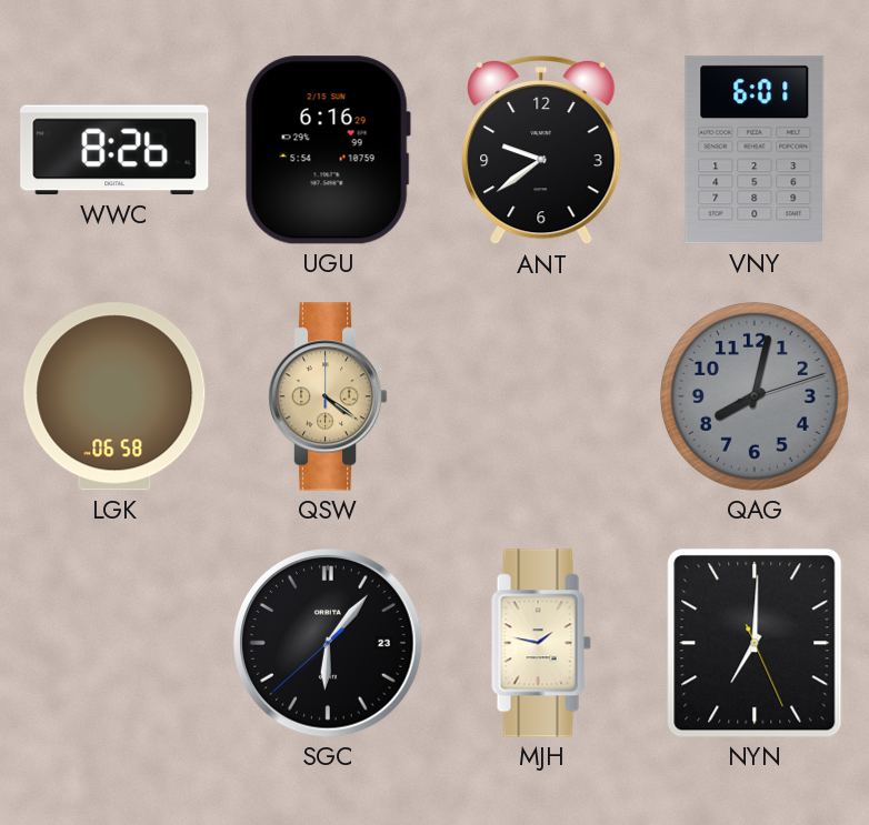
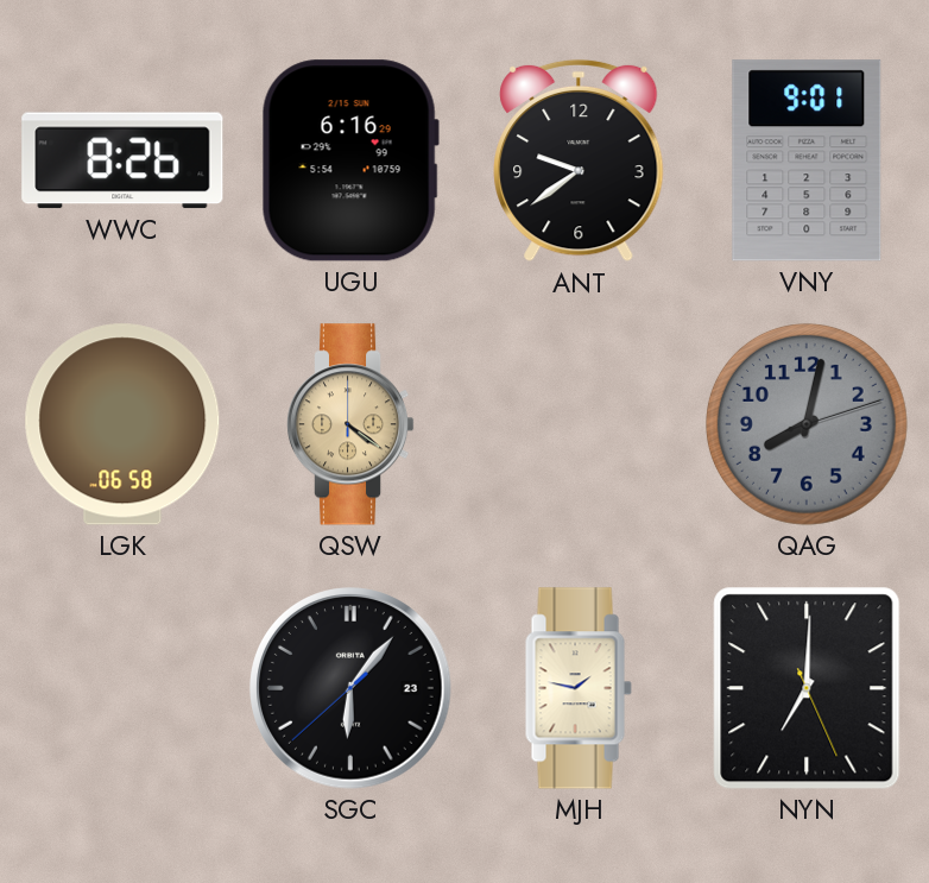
VNY: 6:01 -> 9:01 (807, 160)
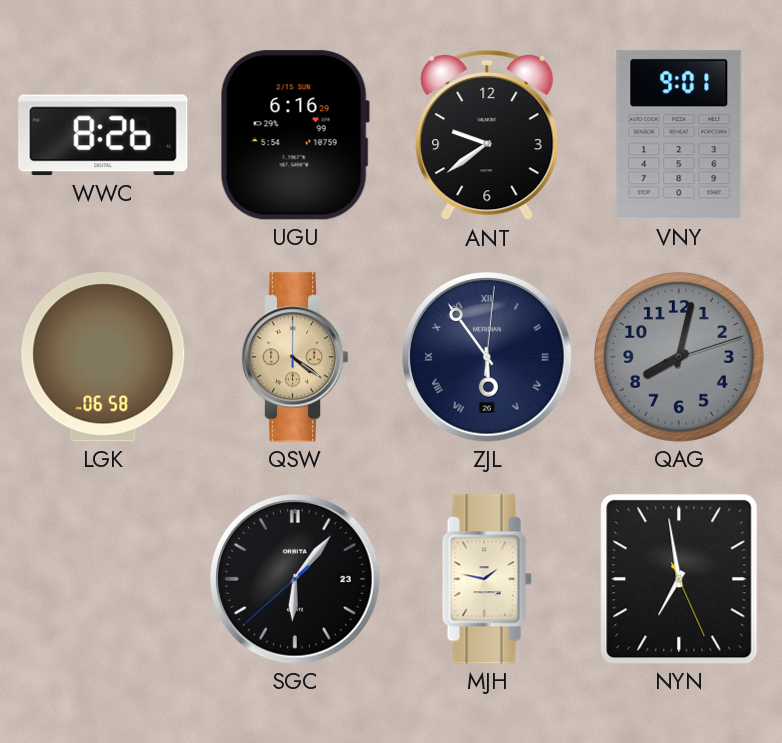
ZJL: none -> 5:54 (487, 357)
NYN: 7:00 -> 6:58 (679, 579)
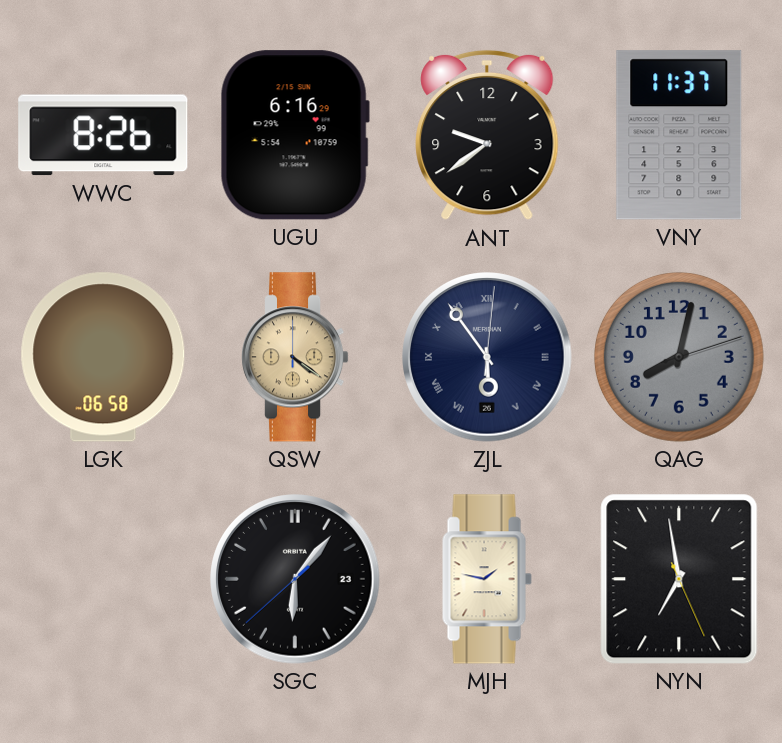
VNY: 9:01 -> 11:37 (679, 135)
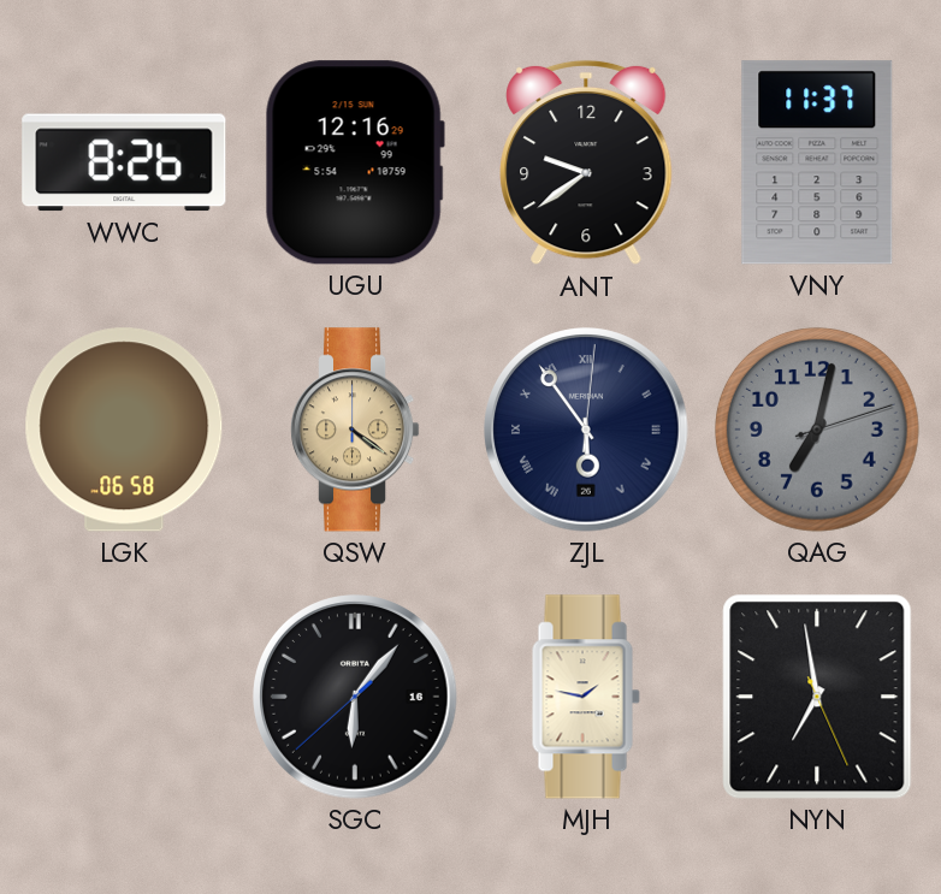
UGU: 6:16 -> 12:16 (355, 162)
QAG: 8:02 -> 7:02 (817, 430)
SGC date: 23 -> 16 (355, 697)
